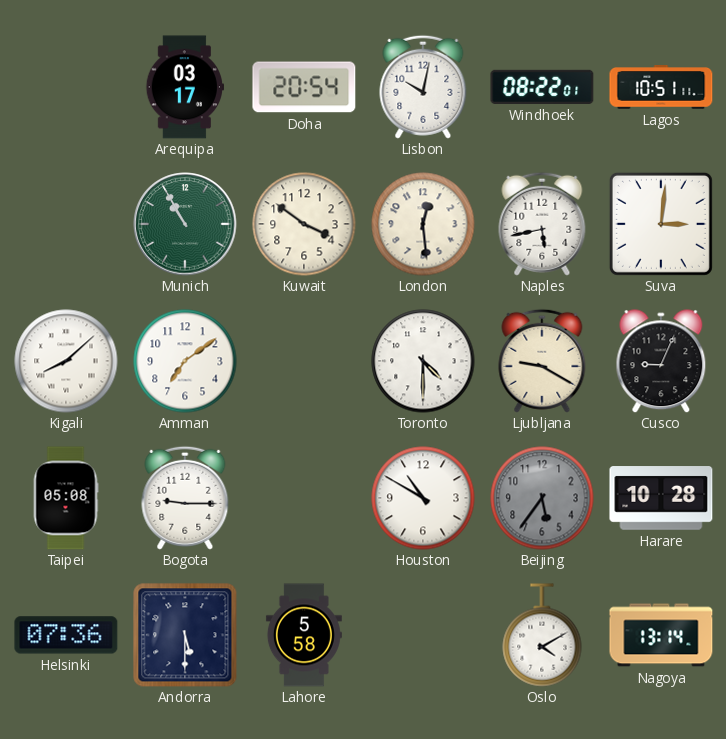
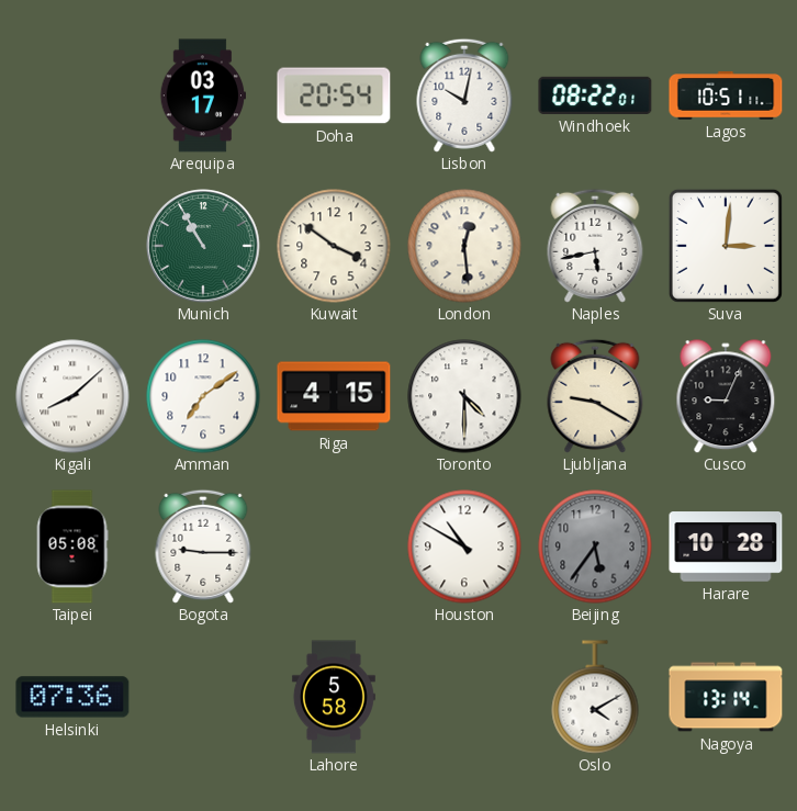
Riga: none -> 4:15 (334, 396)
Andorra: 5:30 -> none (185, 635)
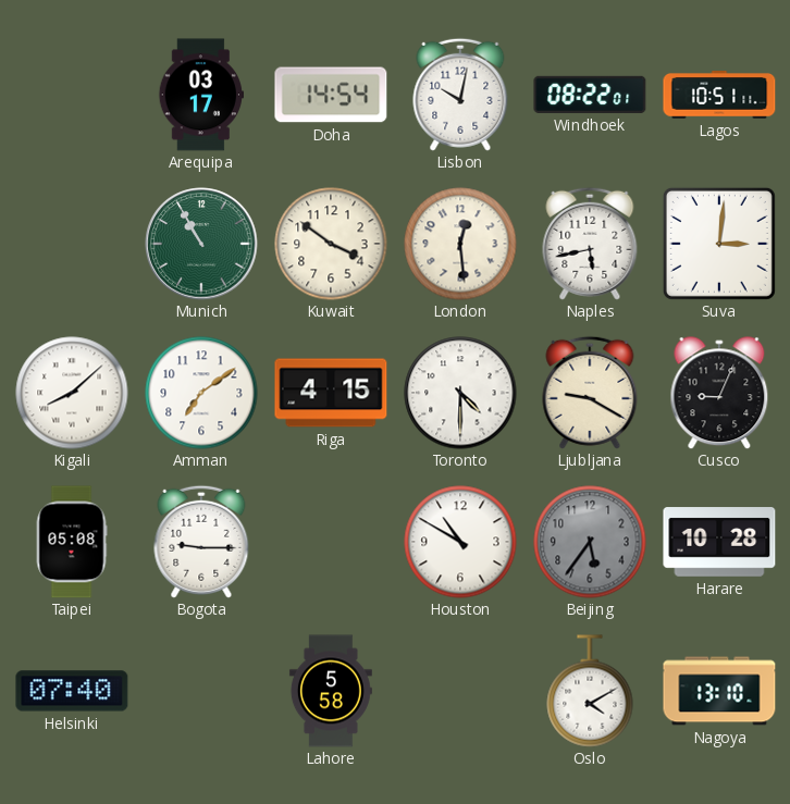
Doha: 20:54 -> 14:54 (331, 95)
Helsinki: 07:36 -> 07:40 (72, 691)
Nagoya: 13:14 -> 13:10 (719, 691)
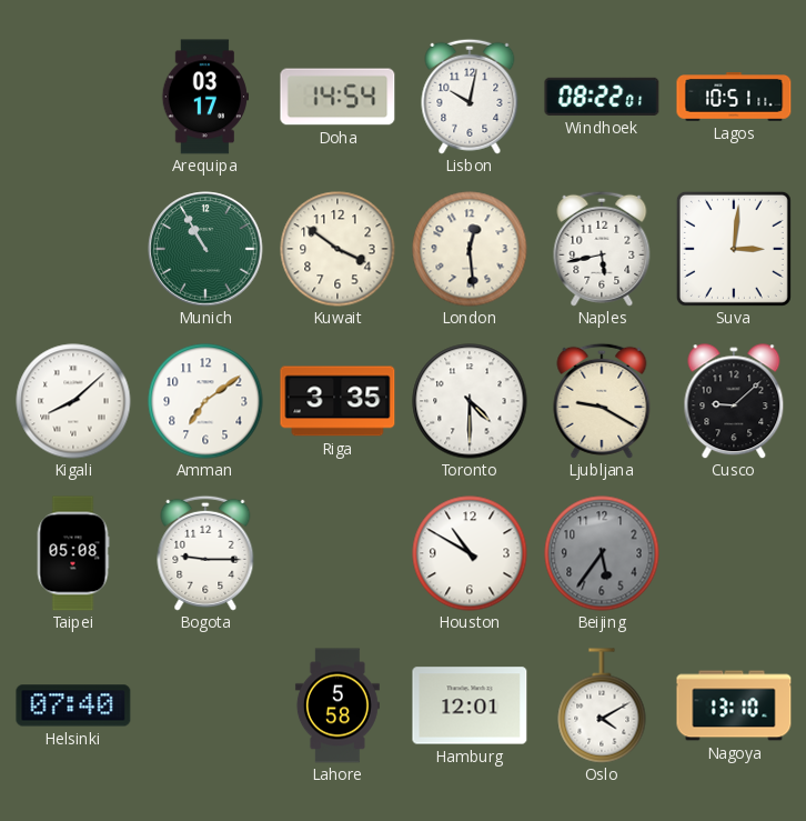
Riga: 4:15 -> 3:35 (337, 401)
Cusco: 9:04 -> 9:08 (734, 401)
Harare: 10:28 -> none (719, 542)
Hamburg: none -> 12:01 (470, 705)
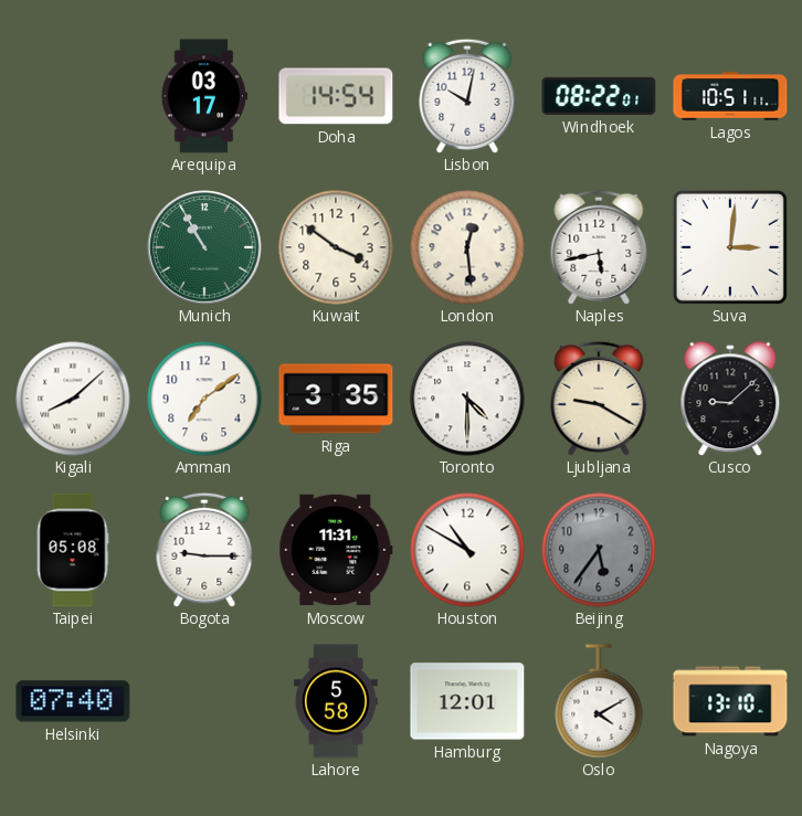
Moscow: none -> 11:31 (336, 550)
